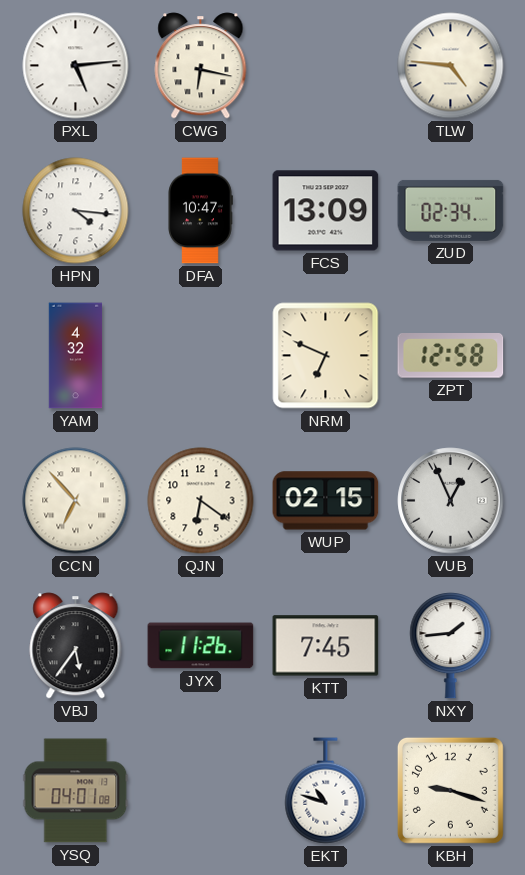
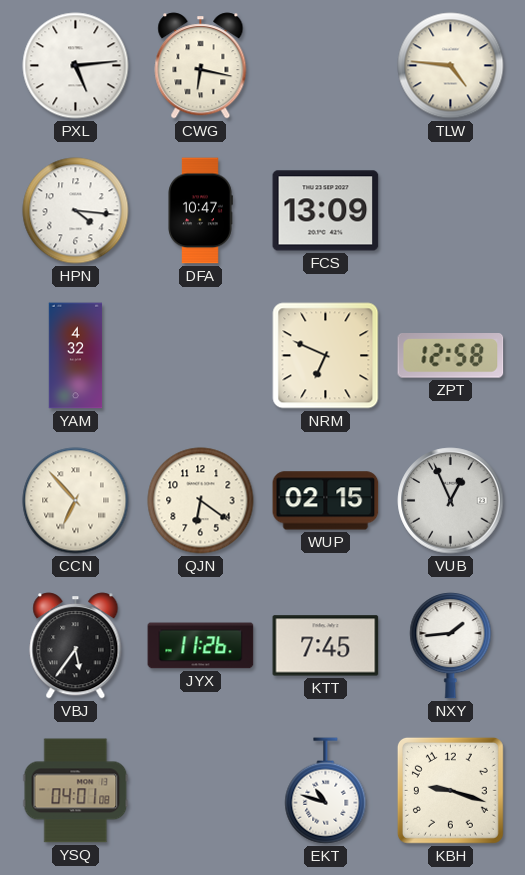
ZUD: 02:34 -> none (451, 210)
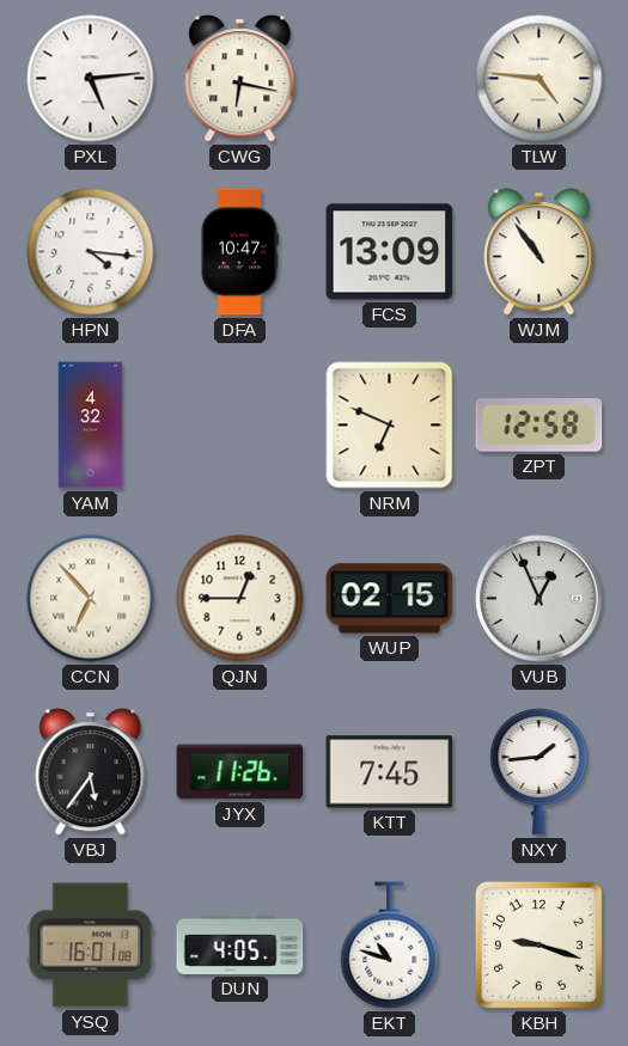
WJM: none -> 10:54 (539, 252)
QJN: 6:21 -> 12:45 (240, 599)
YSQ: 04:01 -> 16:01 (91, 946)
DUN: none -> 4:05 (240, 944)
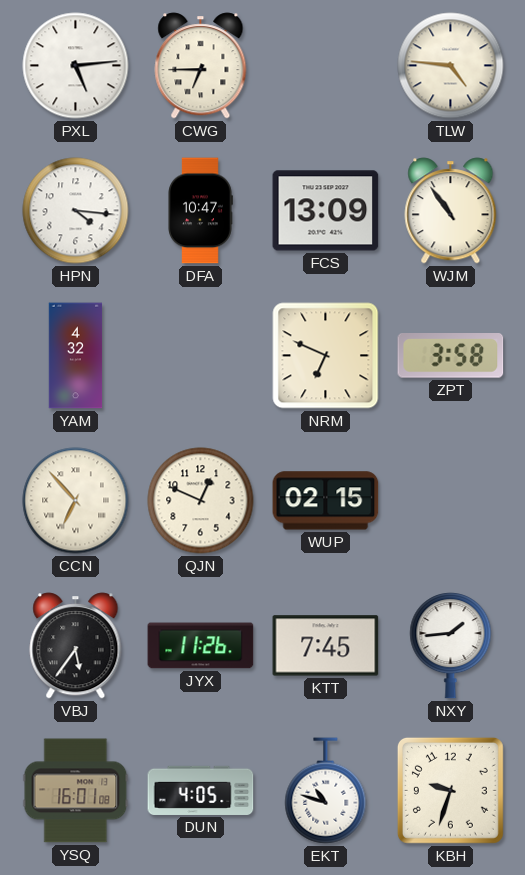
CWG: 6:17 -> 6:45 (201, 66)
ZPT: 12:58 -> 3:58 (451, 356)
QJN: 12:45 -> 12:49 (201, 501)
VUB: 12:56 -> none (539, 599)
KBH: 9:18 -> 9:33 (450, 790)
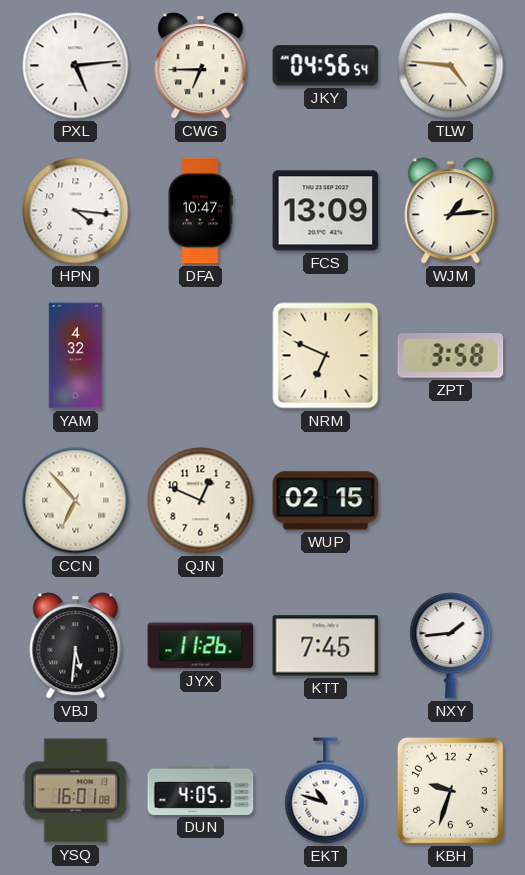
JKY: none -> 04:56 (326, 66)
WJM: 10:54 -> 1:14 (451, 211)
VBJ: 5:36 -> 5:31 (76, 646)
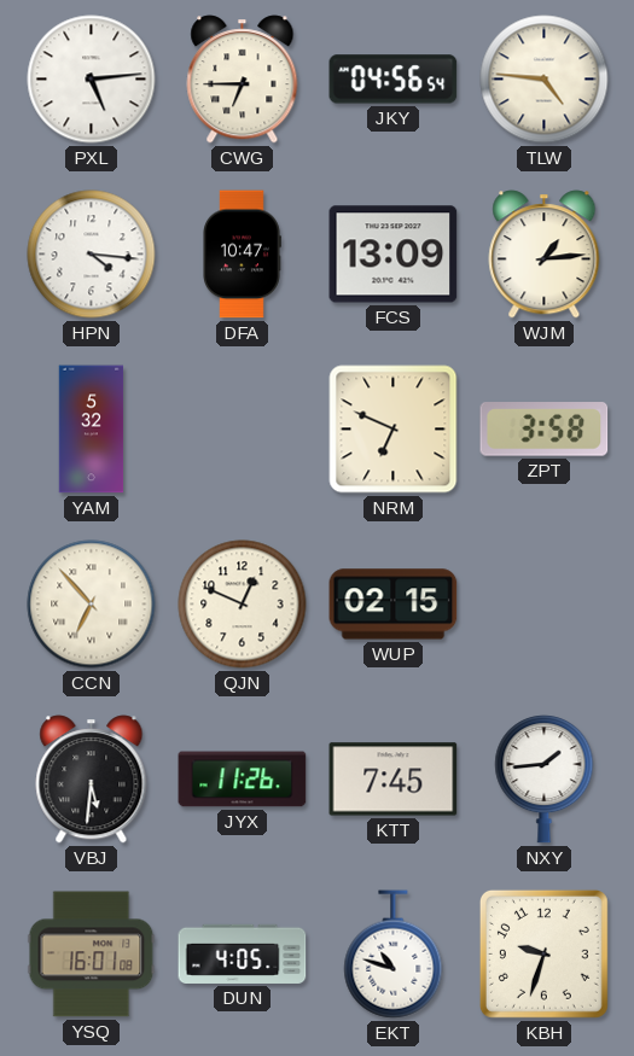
YAM: 4:32 -> 5:32 (92, 430)
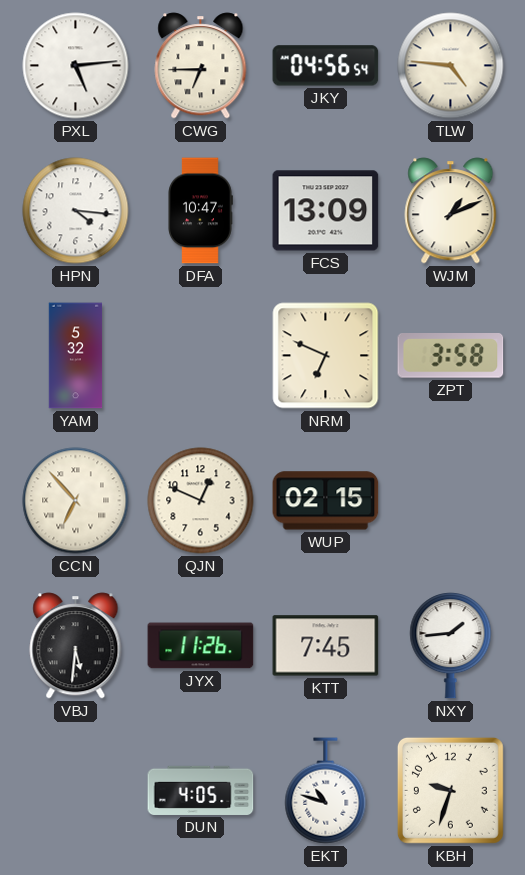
WJM: 1:14 -> 1:11 (451, 211)
YSQ: 16:01 -> none (92, 955)
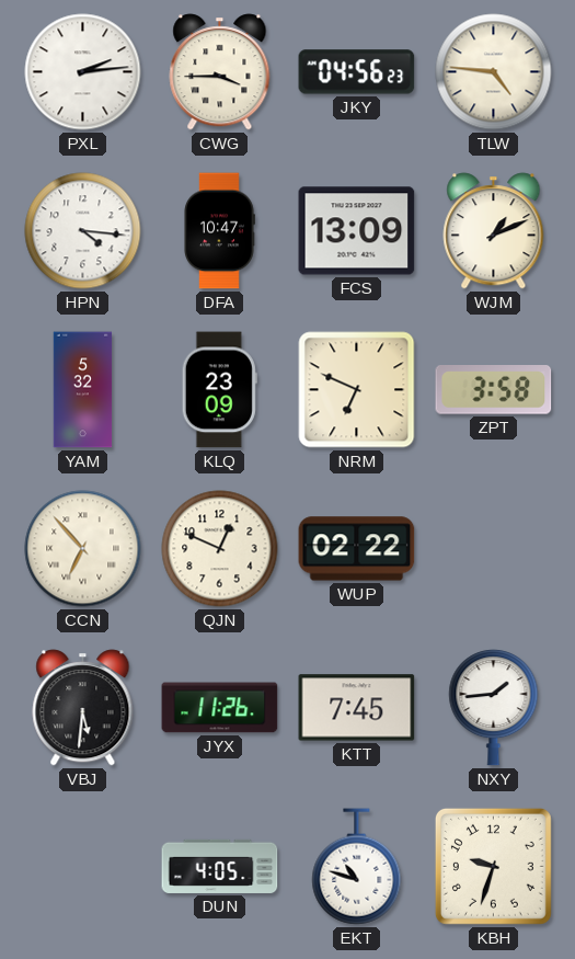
PXL: 5:14 -> 2:14 (83, 72)
CWG: 6:45 -> 3:45 (220, 72)
JKY: 04:56:54 -> 04:56:23 (357, 72)
KLQ: none -> 23:09 (219, 390)
WUP: 02:15 -> 02:22 (357, 549)
